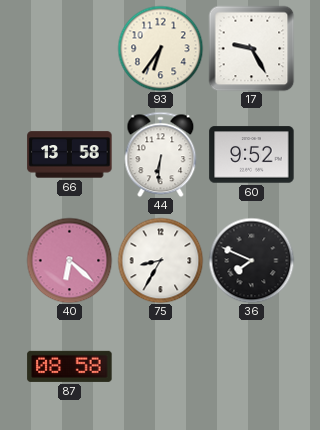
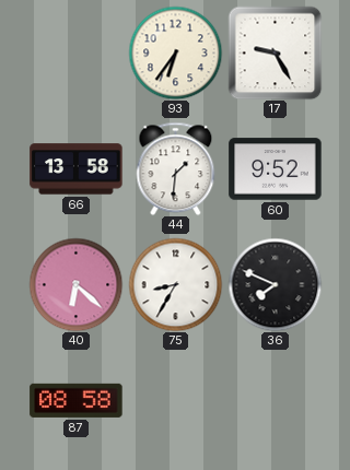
44: 6:31 -> 1:31 (176, 168)
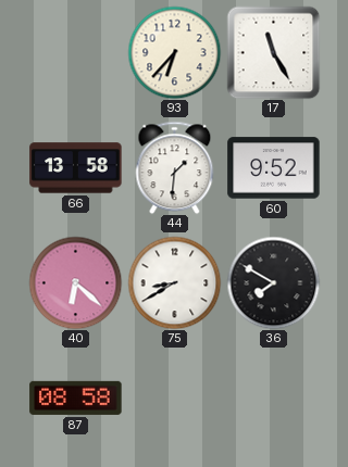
93: 6:36 -> 6:37 (174, 52)
17: 9:25 -> 11:25 (273, 52)
75: 8:35 -> 8:40 (174, 282)
36: 7:49 -> 7:50 (273, 282)
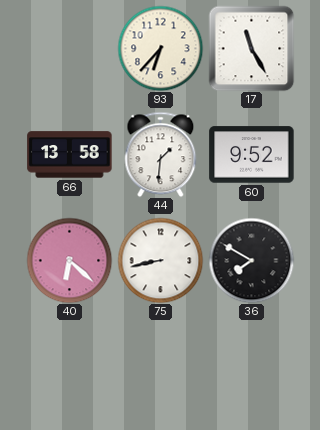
75: 8:40 -> 8:43 (160, 260)
87: 08:58 -> none (76, 397)
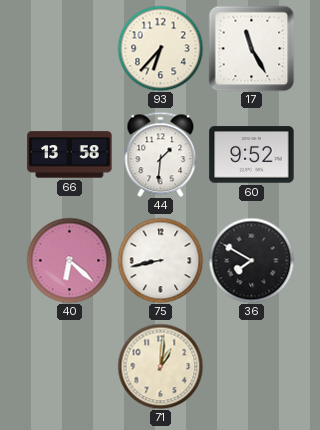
71: none -> 1:01 (160, 366)
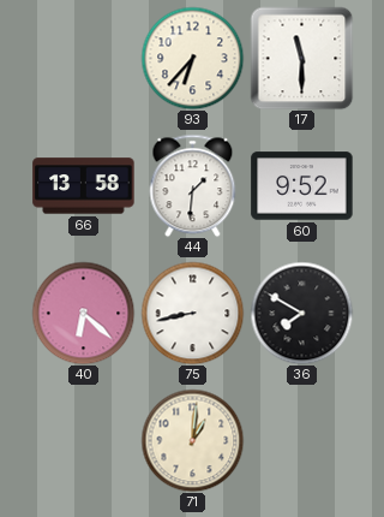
17: 11:25 -> 11:30 (301, 58)
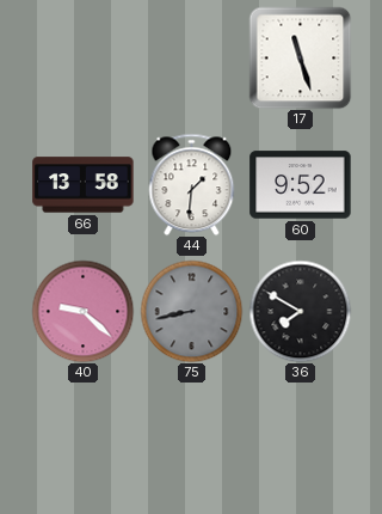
93: 6:37 -> none (192, 58)
17: 11:30 -> 11:27 (300, 57)
40: 6:22 -> 9:22 (82, 311)
75 dial: white -> grey (191, 311)
71: 1:01 -> none (192, 440)
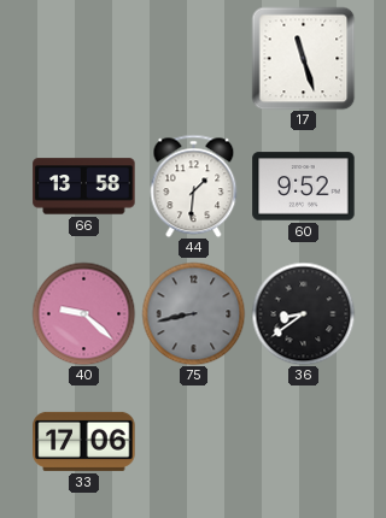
36: 7:50 -> 8:39 (303, 313)
33: none -> 17:06 (84, 441)
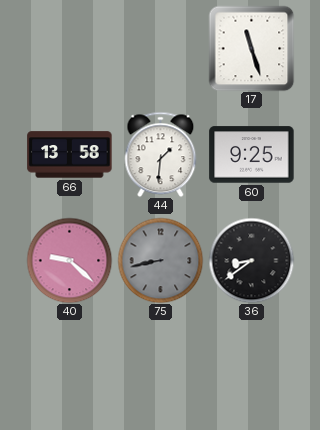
60: 9:52 -> 9:25 (252, 155)
33: 17:06 -> none (84, 441)
